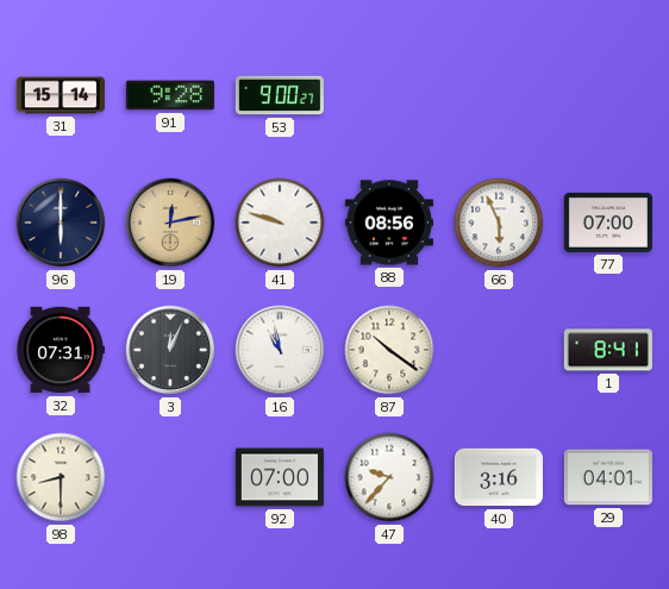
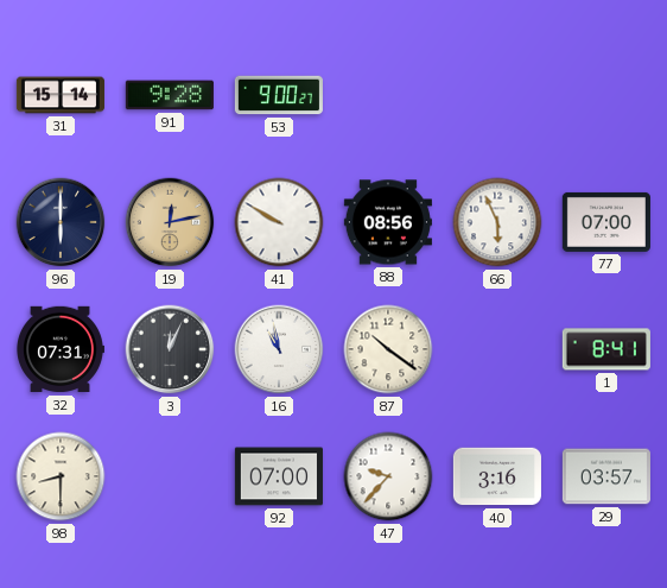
41: 9:48 -> 9:50 (279, 222)
29: 04:01 -> 03:57 (606, 476)
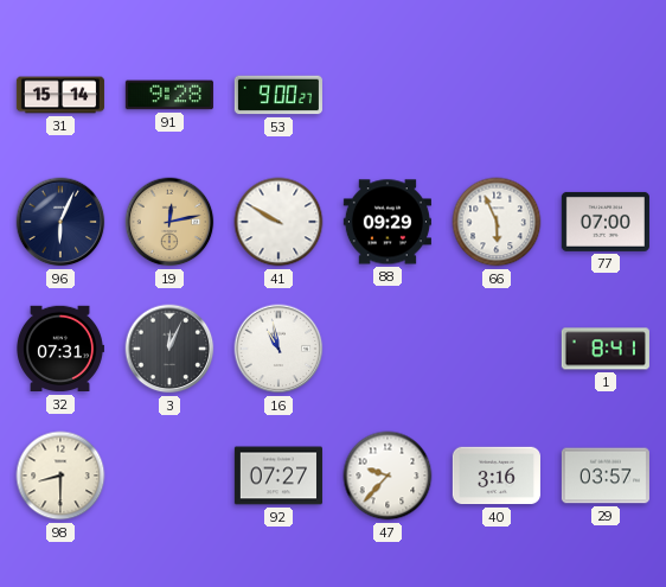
96: 6:00 -> 6:04 (60, 222)
88: 08:56 -> 09:29 (388, 222)
87: 10:21 -> none (388, 349)
92: 07:00 -> 07:27 (278, 476)
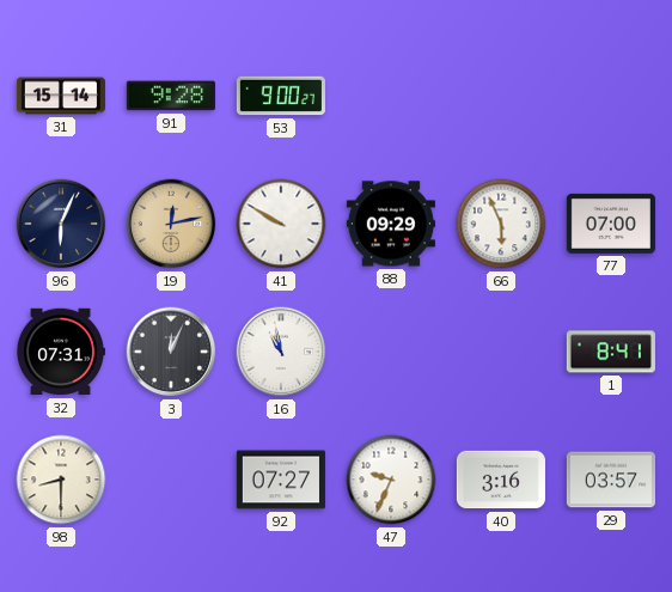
47: 9:37 -> 9:34 (391, 480)
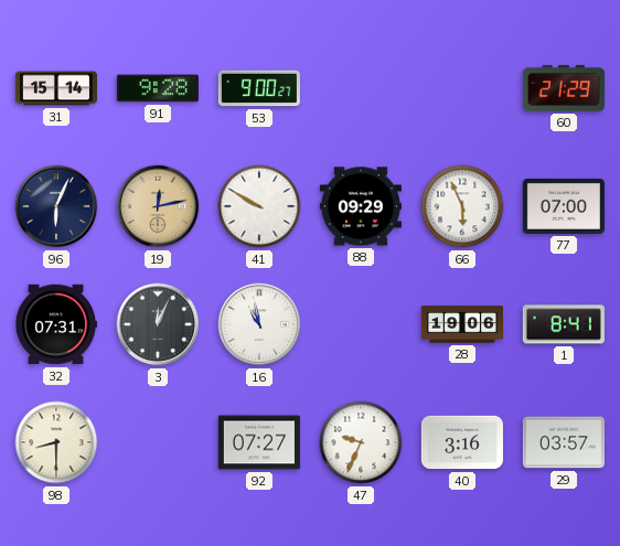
60: none -> 21:29 (564, 88)
28: none -> 19:06 (461, 324)
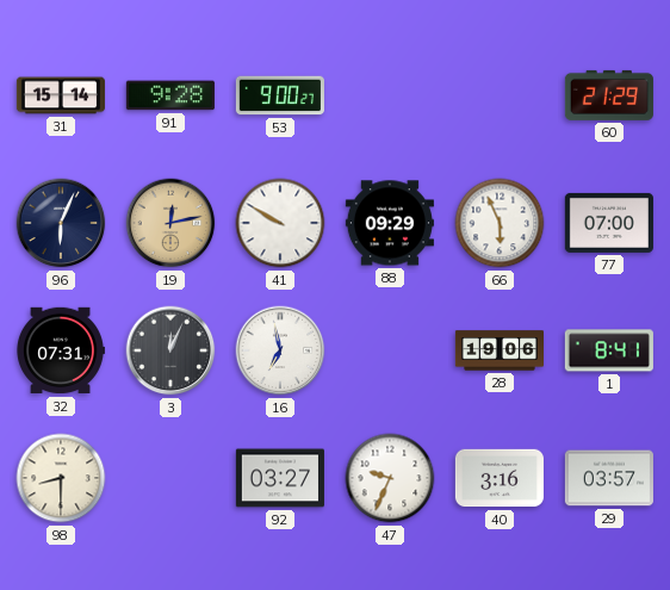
16: 10:58 -> 6:58 (280, 350)
92: 07:27 -> 03:27 (280, 478)
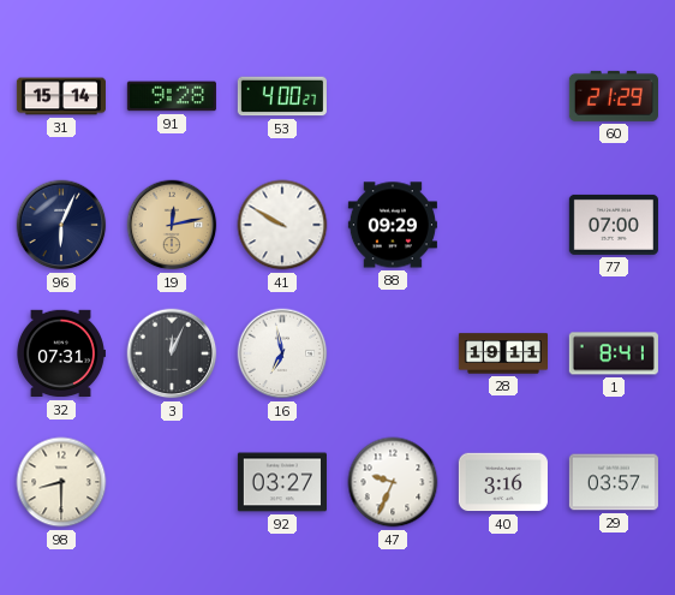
53: 9:00 -> 4:00 (282, 96)
66: 5:56 -> none (500, 223)
28: 19:06 -> 19:11 (502, 353)
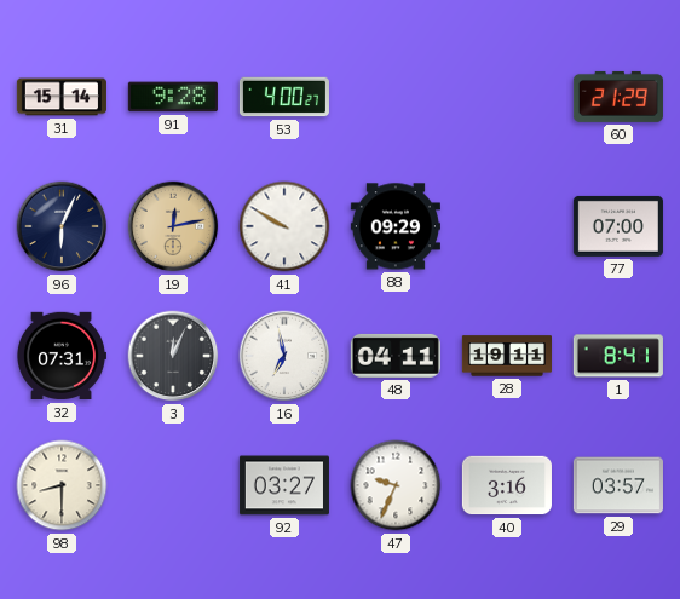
48: none -> 04:11 (396, 356)
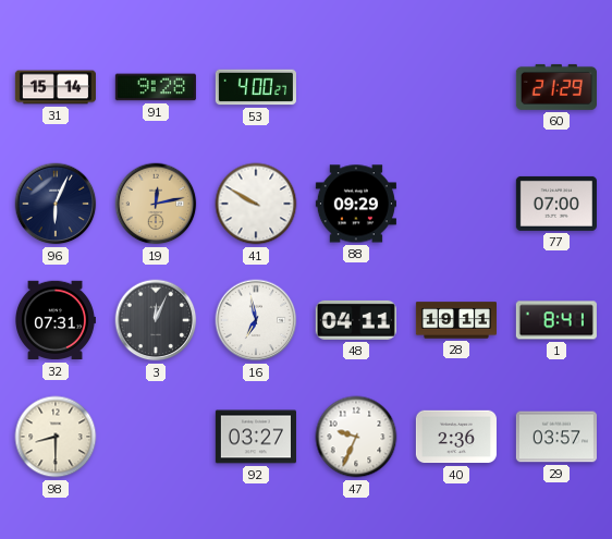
40: 3:16 -> 2:36 (456, 437)
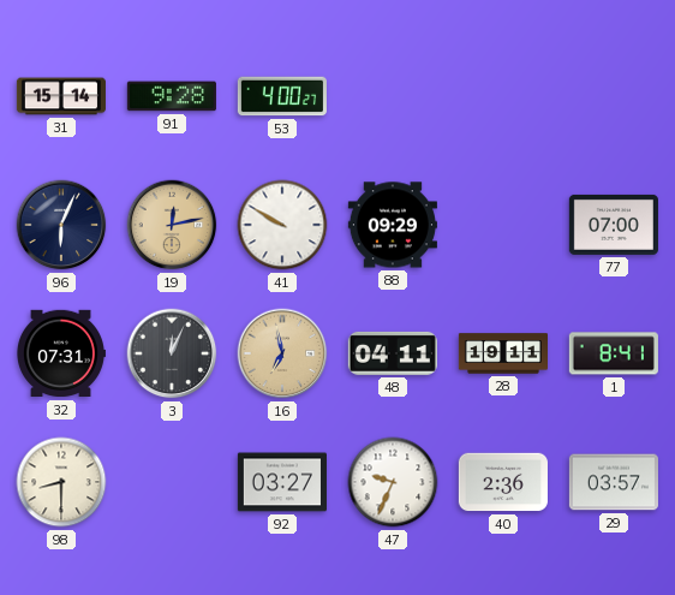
60: 21:29 -> none (556, 87)
16 dial: white -> champagne (282, 353)
